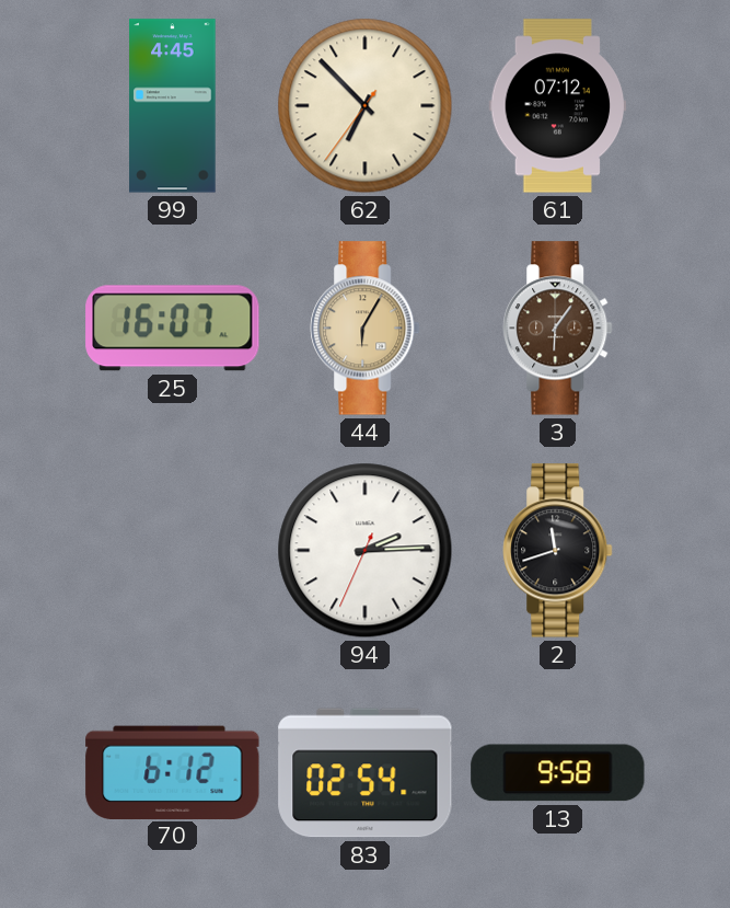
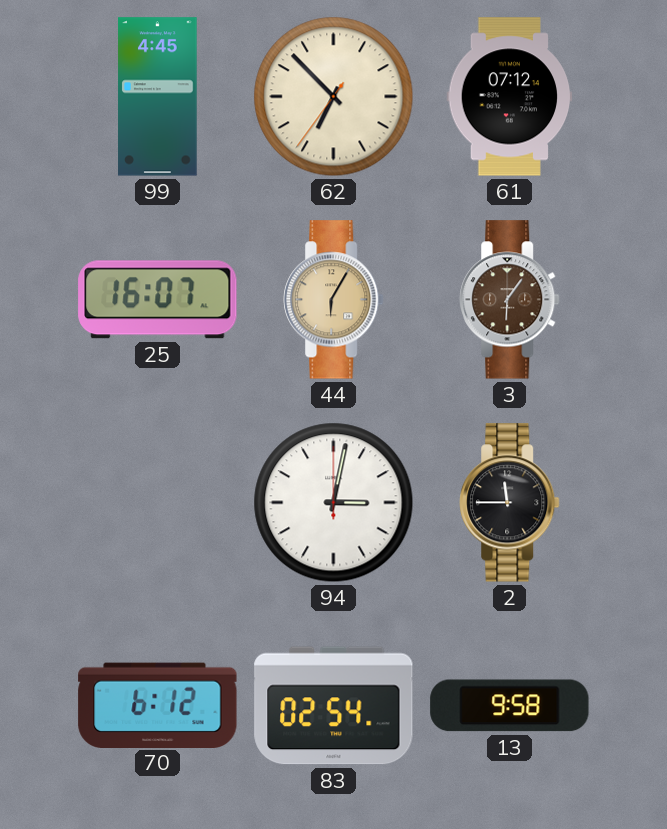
94: 2:14 -> 3:02 (334, 503)
2: 11:42 -> 11:45 (510, 503)
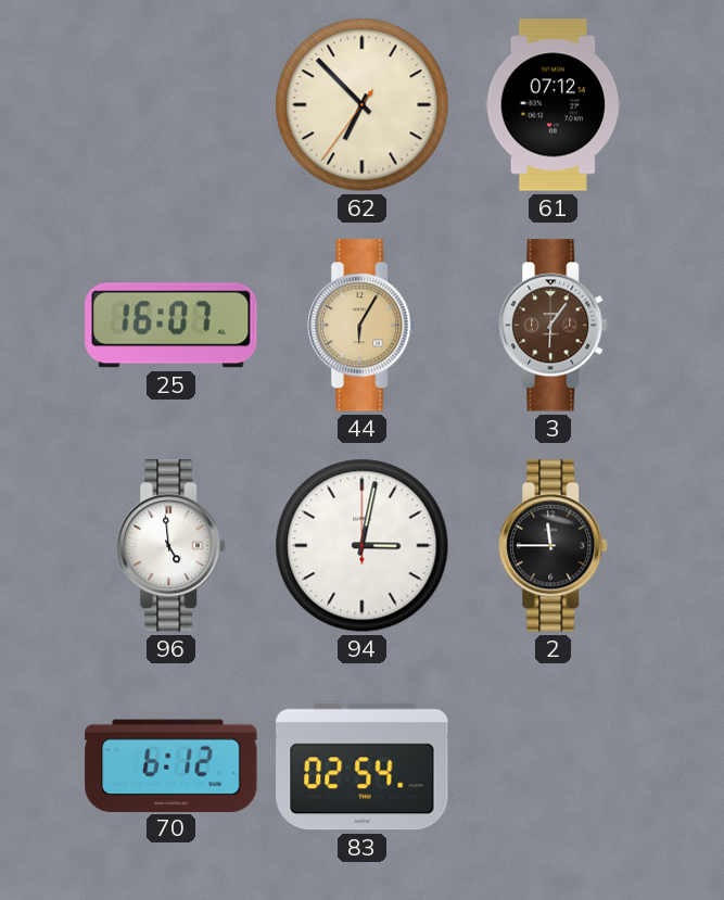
99: 4:45 -> none (158, 97)
96: none -> 4:59 (172, 546)
13: 9:58 -> none (510, 706)
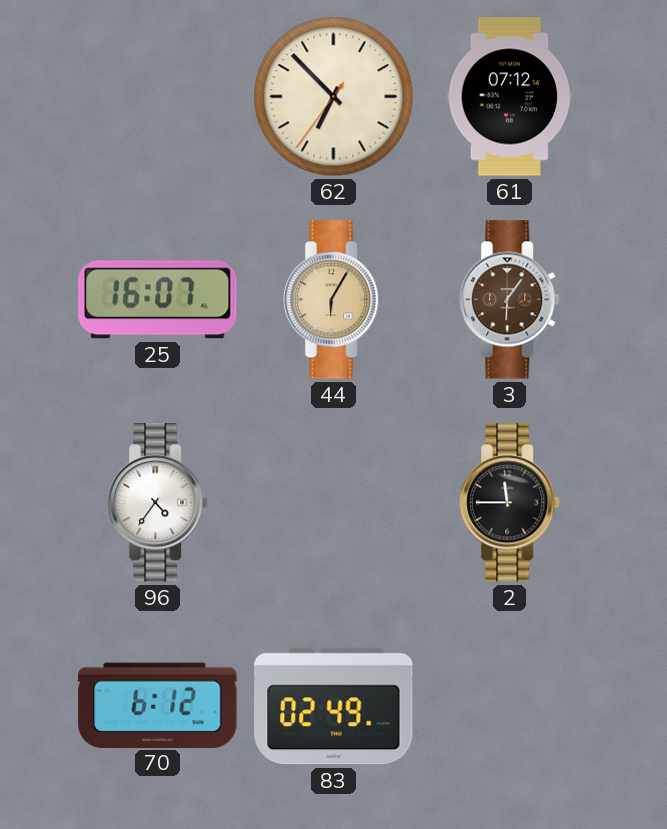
96: 4:59 -> 4:36 (158, 503)
94: 3:02 -> none (363, 546)
83: 02:54 -> 02:49 (334, 706)
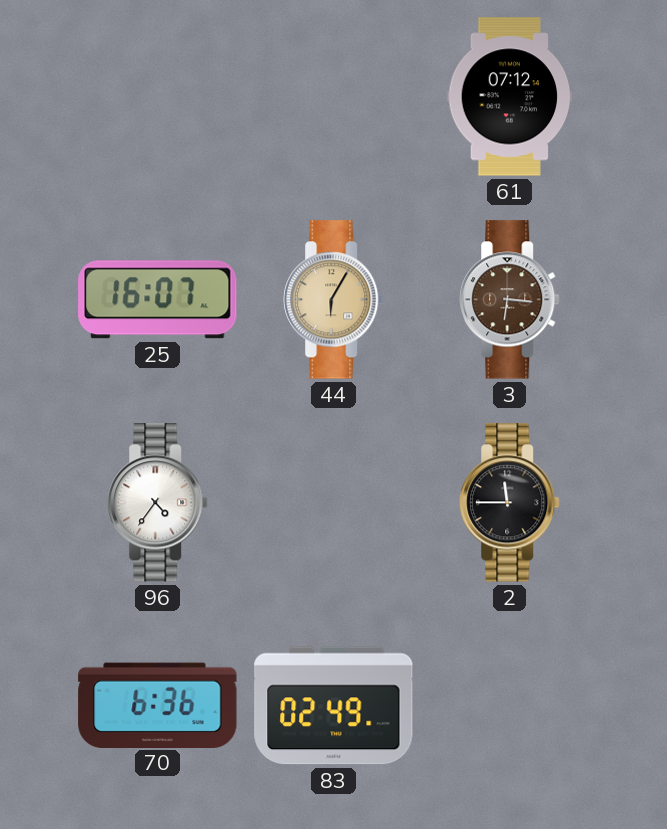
62: 6:52 -> none (334, 97)
3: 6:06 -> 6:16 (510, 300)
70: 6:12 -> 6:36 (158, 705)
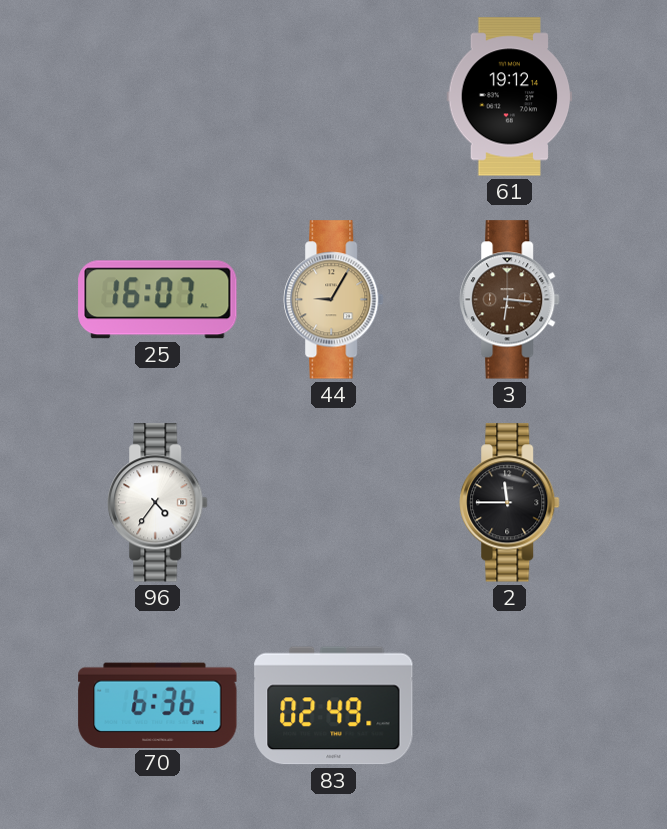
61: 07:12 -> 19:12 (510, 97)
44: 6:05 -> 9:05 (334, 300)
